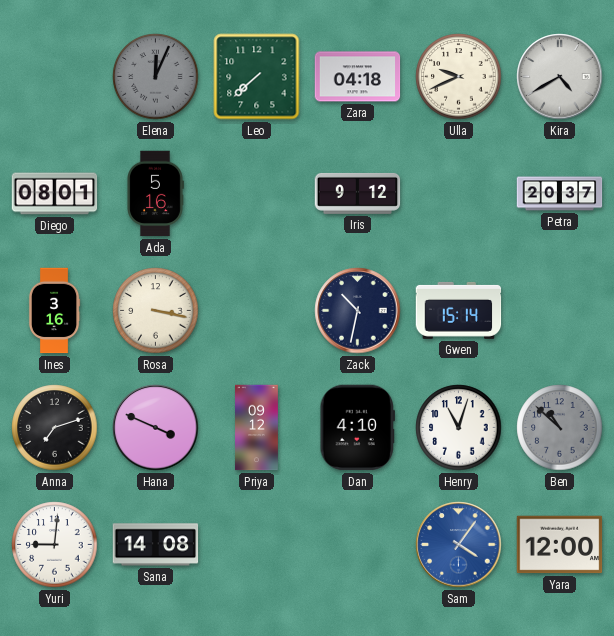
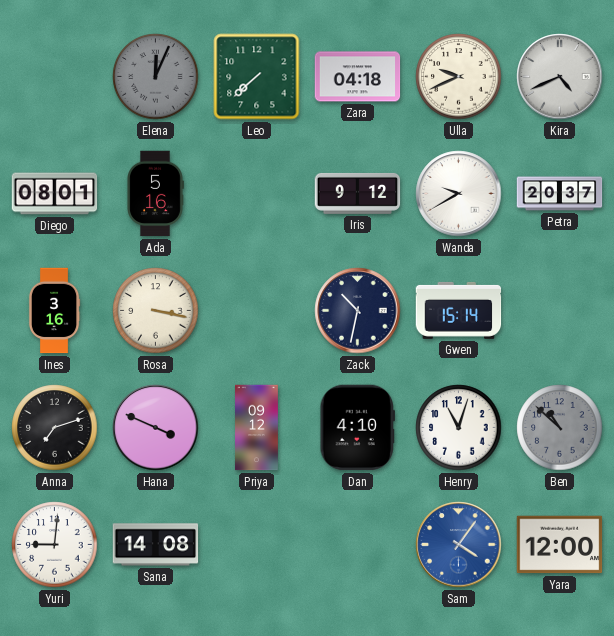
Kira: 4:40 -> 4:41 (560, 77)
Wanda: none -> 9:40 (459, 194)
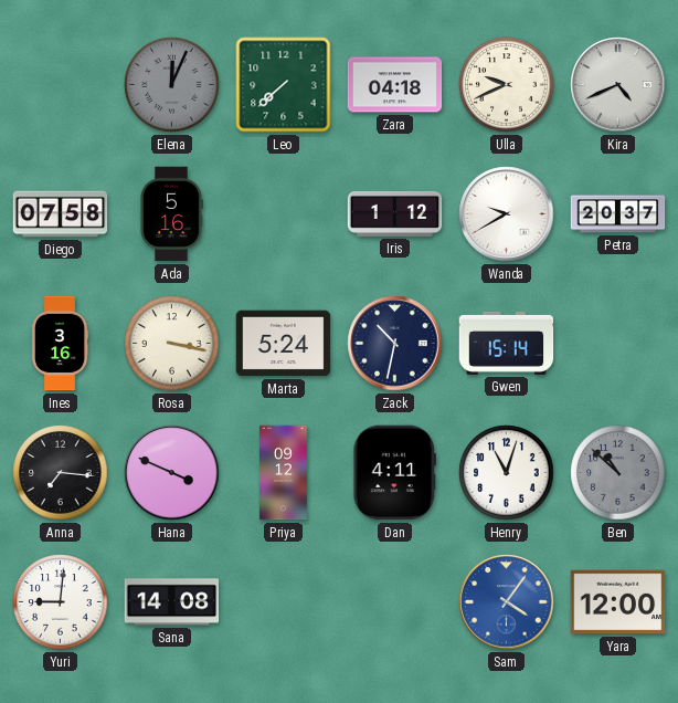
Diego: 08:01 -> 07:58 (61, 214)
Iris: 9:12 -> 1:12 (395, 213)
Marta: none -> 5:24 (284, 344)
Anna: 7:12 -> 7:16 (61, 473)
Dan: 4:10 -> 4:11 (395, 473)
